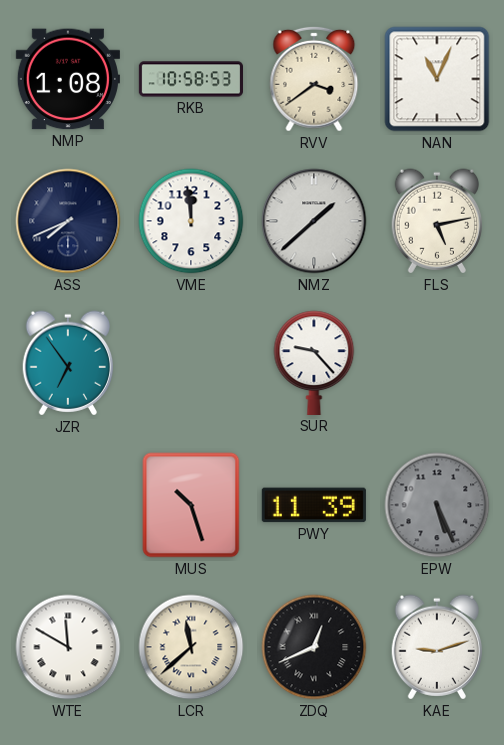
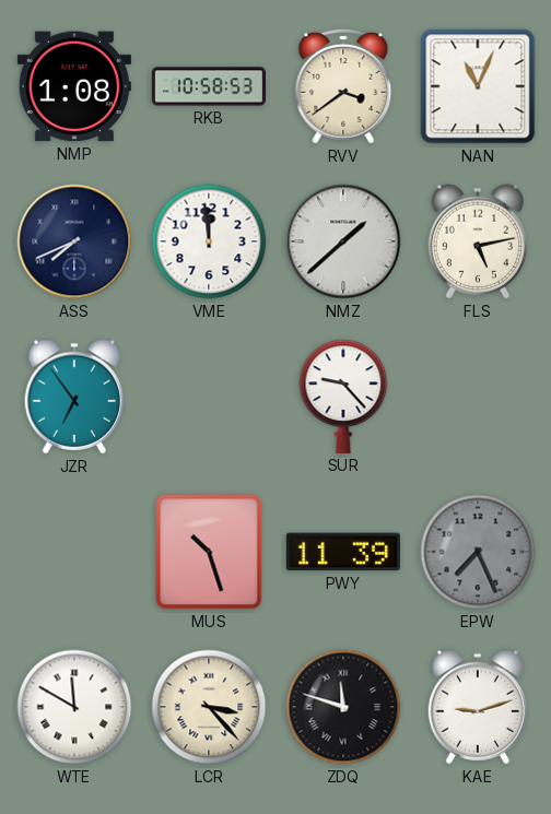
EPW: 5:26 -> 7:26 (478, 552)
LCR: 11:38 -> 3:23 (209, 707)
ZDQ: 12:41 -> 11:48 (343, 707)
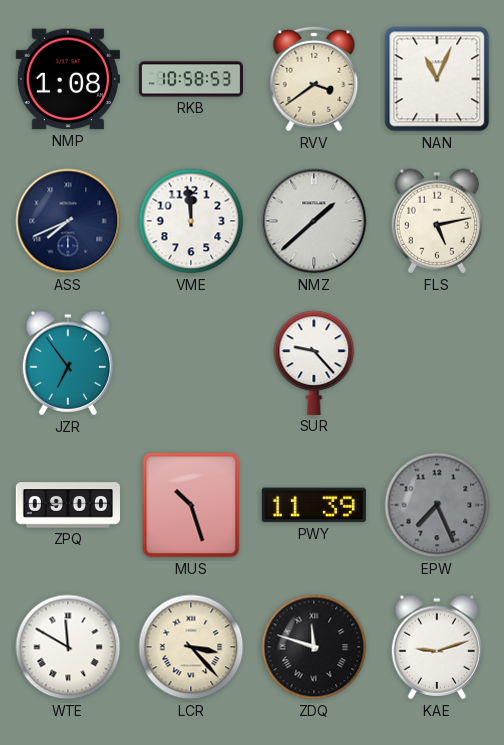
ZPQ: none -> 09:00 (67, 505)
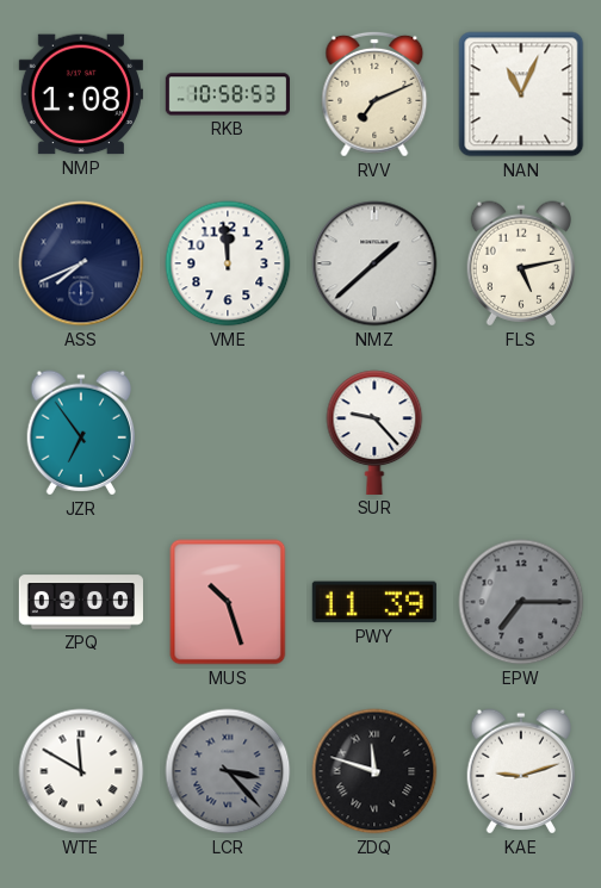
RVV: 3:39 -> 7:11 (374, 94)
EPW: 7:26 -> 7:15 (521, 602)
LCR dial: cream -> grey (228, 771)
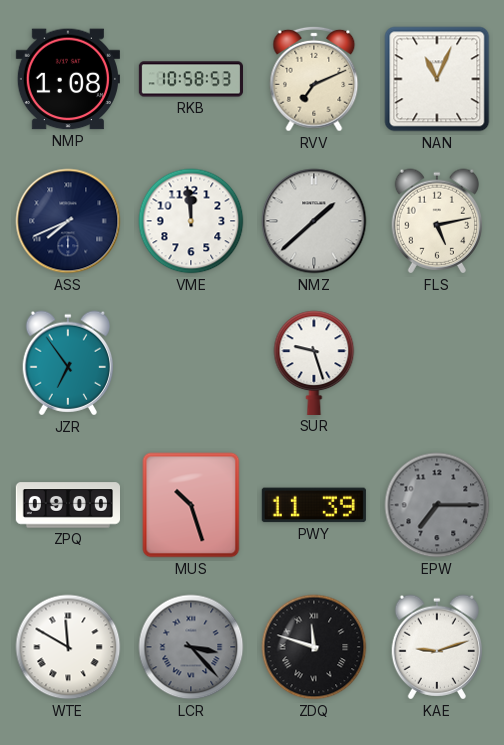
SUR: 9:23 -> 9:27 (314, 363)
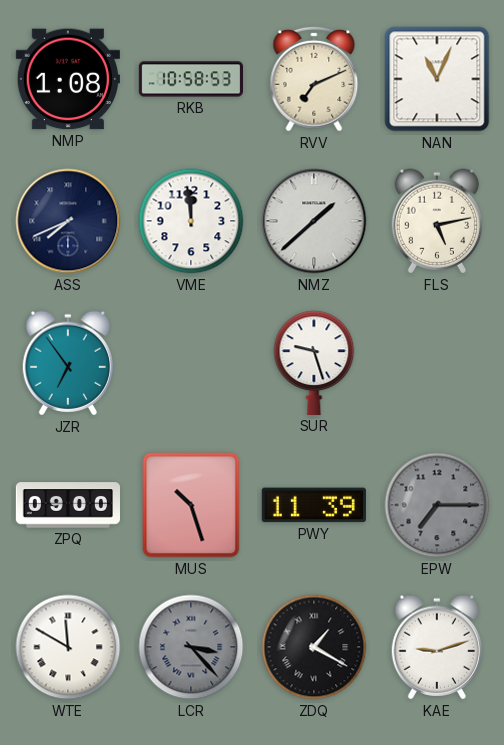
ZDQ: 11:48 -> 1:20 (314, 647)
